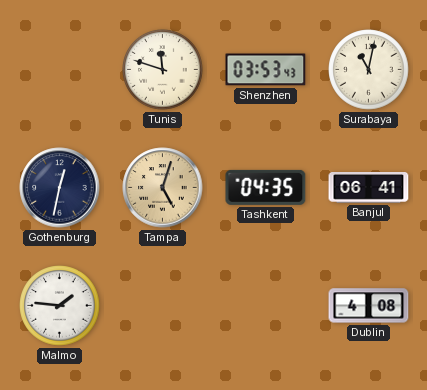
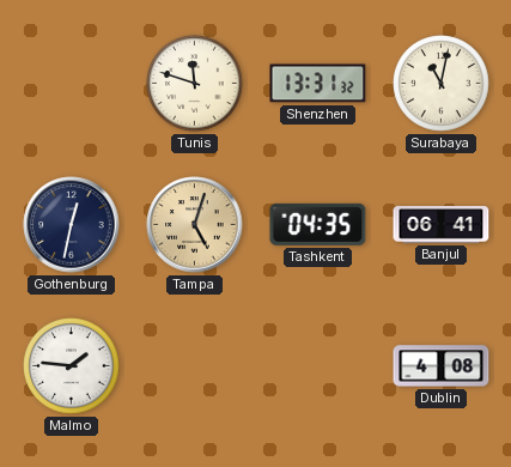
Shenzhen: 03:53 -> 13:31 (318, 84)
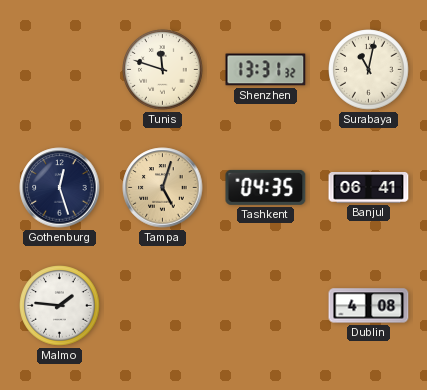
Gothenburg: 12:32 -> 12:27 (60, 188)
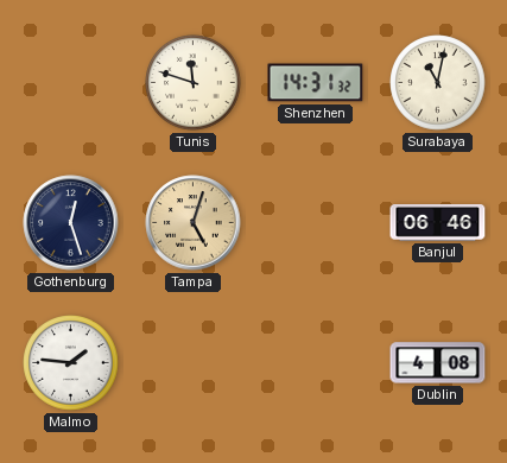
Shenzhen: 13:31 -> 14:31 (316, 83)
Tashkent: 04:35 -> none (266, 187)
Banjul: 06:41 -> 06:46 (438, 223)
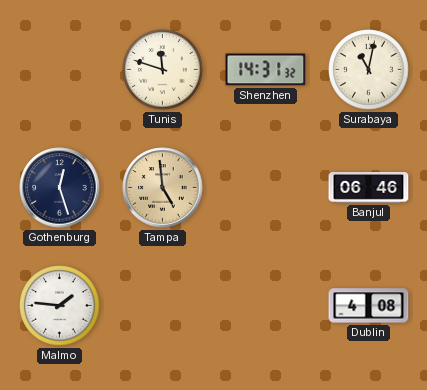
Tampa: 5:03 -> 4:59 (163, 188)
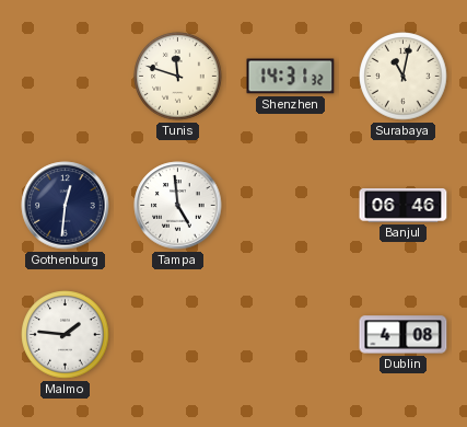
Gothenburg: 12:27 -> 12:31 (66, 206)
Tampa dial: champagne -> white (178, 206)
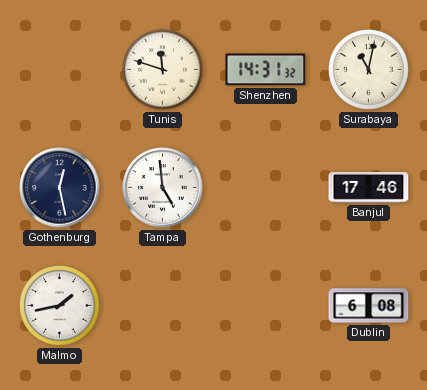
Gothenburg: 12:31 -> 12:28 (60, 188)
Banjul: 06:46 -> 17:46 (369, 188)
Malmo: 1:46 -> 1:43 (60, 306)
Dublin: 4:08 -> 6:08 (369, 306)
